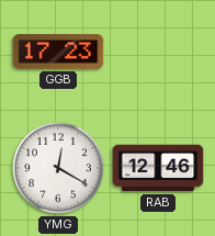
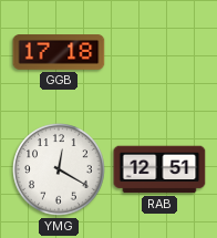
GGB: 17:23 -> 17:18 (59, 52)
RAB: 12:46 -> 12:51 (159, 169)
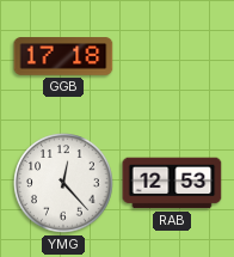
YMG: 12:20 -> 12:23 (63, 183)
RAB: 12:51 -> 12:53 (172, 183)
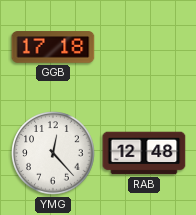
RAB: 12:53 -> 12:48 (144, 153)
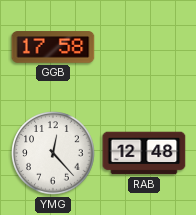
GGB: 17:18 -> 17:58 (53, 47)
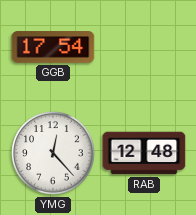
GGB: 17:58 -> 17:54 (53, 47)
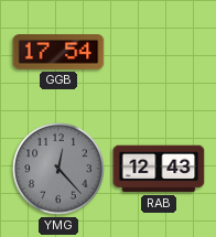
YMG dial: white -> grey (58, 169)
RAB: 12:48 -> 12:43 (159, 169)
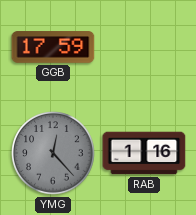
GGB: 17:54 -> 17:59 (53, 47)
RAB: 12:43 -> 1:16 (144, 153)
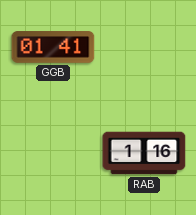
GGB: 17:59 -> 01:41 (53, 47)
YMG: 12:23 -> none (53, 153)
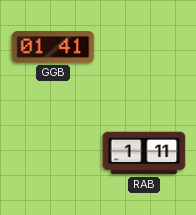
RAB: 1:16 -> 1:11 (144, 153)
